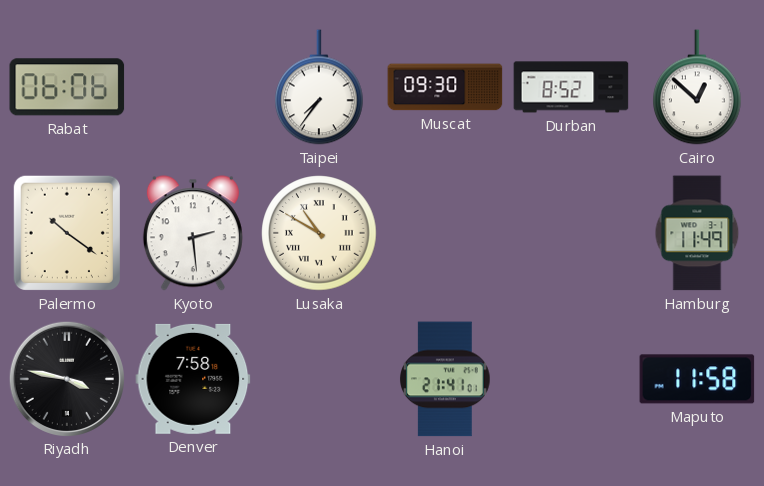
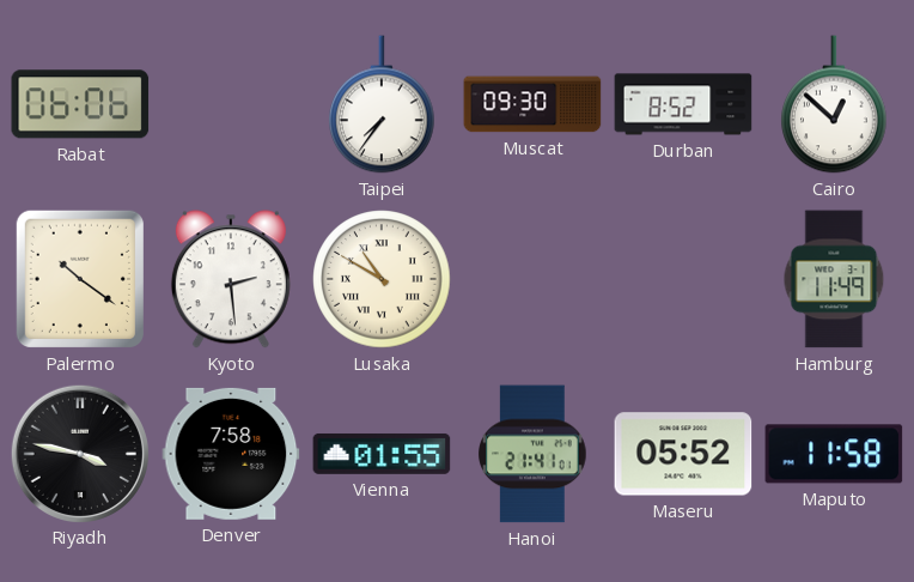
Vienna: none -> 01:55 (382, 454)
Maseru: none -> 05:52 (683, 454)
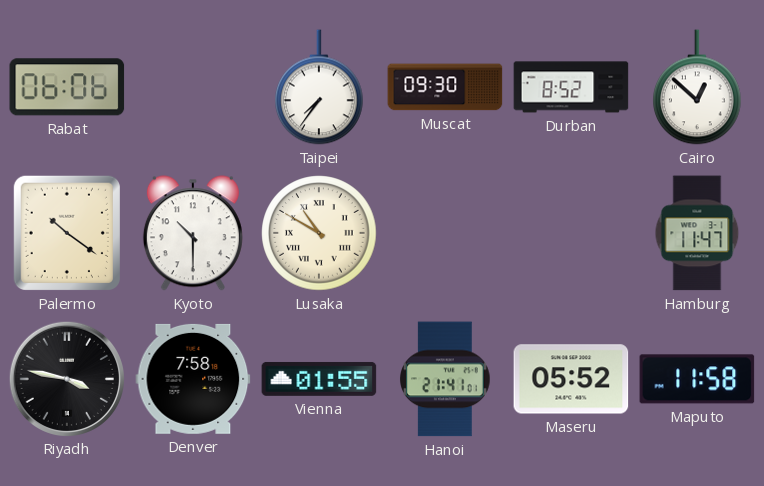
Kyoto: 2:29 -> 10:30 (193, 233)
Hamburg: 11:49 -> 11:47 (697, 233)
